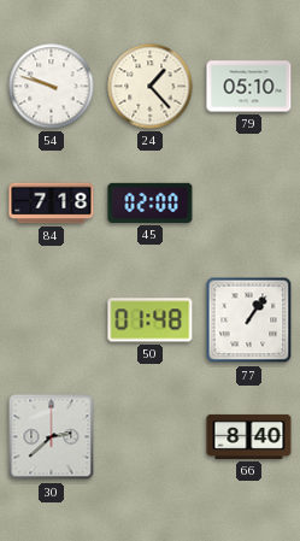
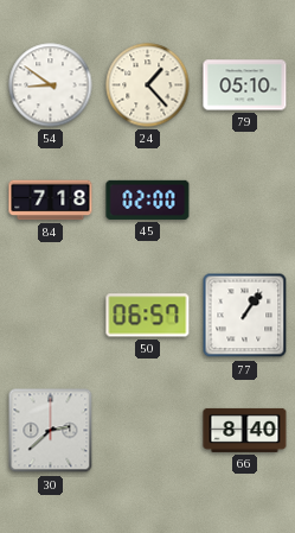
54: 9:48 -> 8:51 (51, 85)
50: 01:48 -> 06:57 (148, 316)
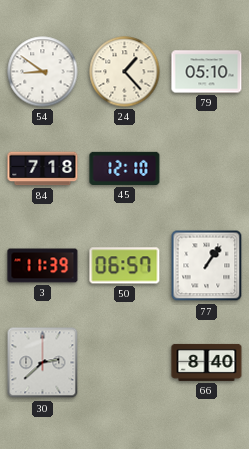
45: 02:00 -> 12:10 (125, 168)
3: none -> 11:39 (43, 266)
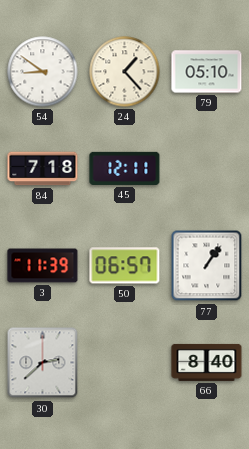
45: 12:10 -> 12:11 (125, 168)
